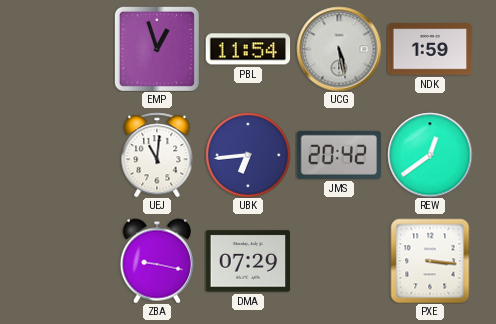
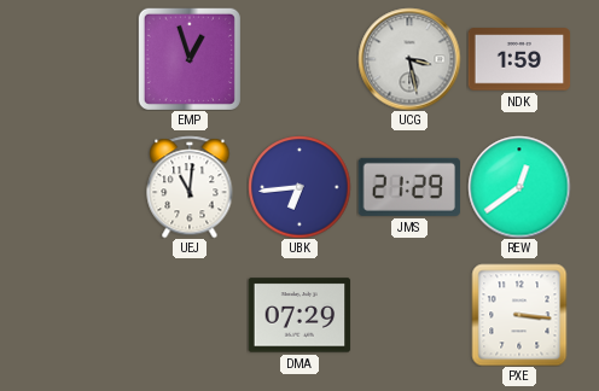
PBL: 11:54 -> none (248, 49)
UCG: 5:28 -> 3:28 (409, 59)
JMS: 20:42 -> 21:29 (408, 187)
ZBA: 9:17 -> none (157, 261)
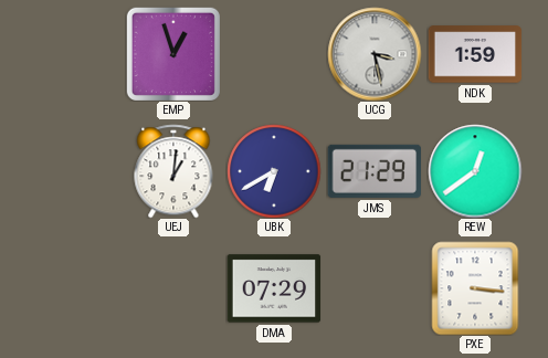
UEJ: 11:01 -> 1:01 (173, 171)
UBK: 6:44 -> 6:40 (274, 171)
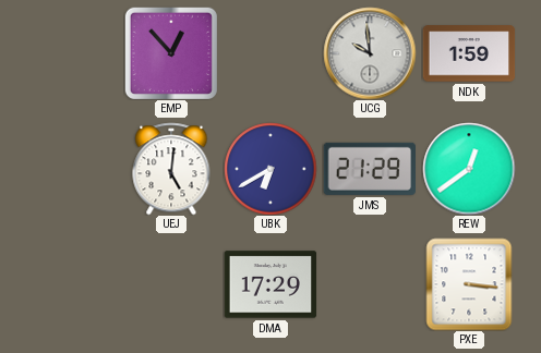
EMP: 12:57 -> 12:53 (171, 53)
UCG: 3:28 -> 9:59 (370, 53)
UEJ: 1:01 -> 5:01 (171, 169)
DMA: 07:29 -> 17:29 (270, 284)
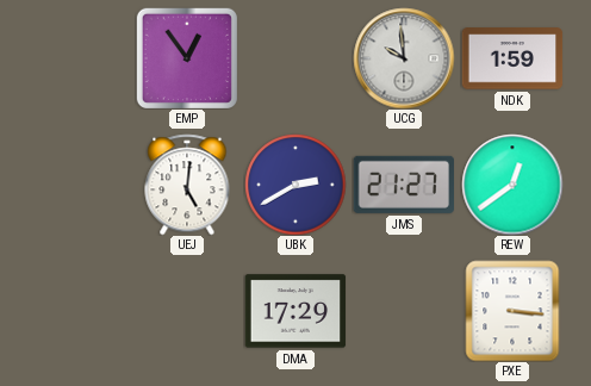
EMP: 12:53 -> 12:54 (187, 58)
UBK: 6:40 -> 2:40 (295, 185)
JMS: 21:29 -> 21:27 (403, 185)
